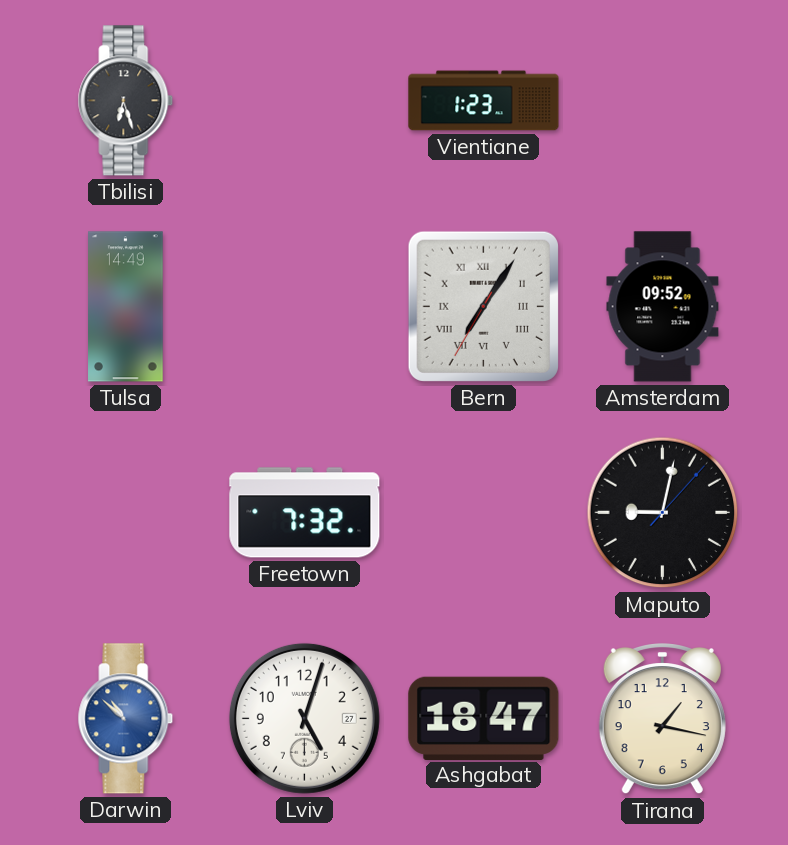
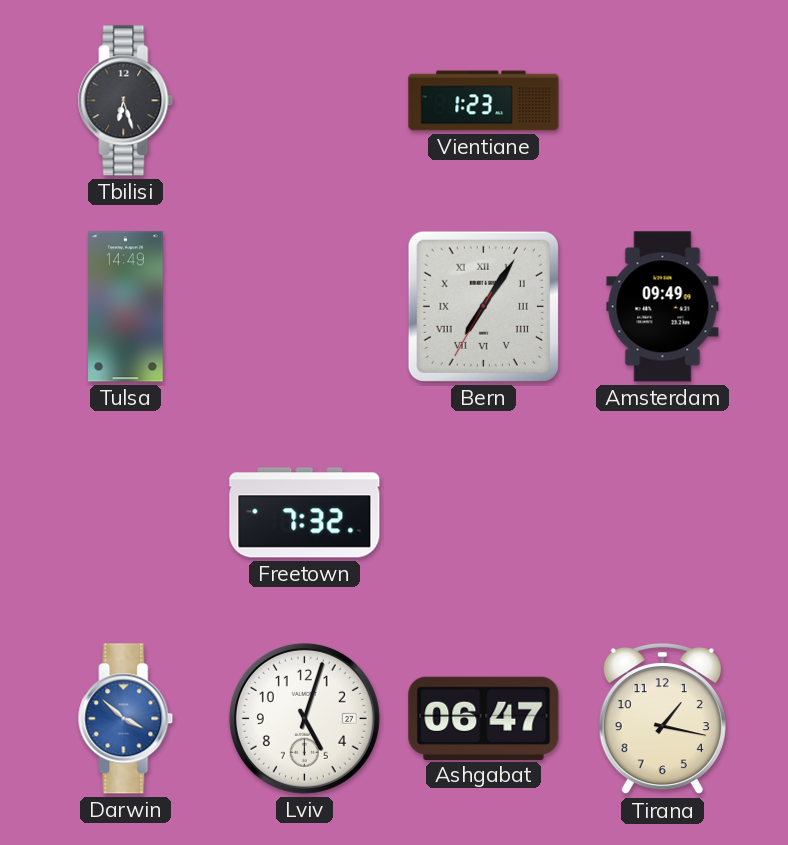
Amsterdam: 09:52 -> 09:49 (663, 307)
Maputo: 9:02 -> none (663, 513)
Darwin: 10:52 -> 3:52 (126, 719)
Ashgabat: 18:47 -> 06:47 (484, 718)
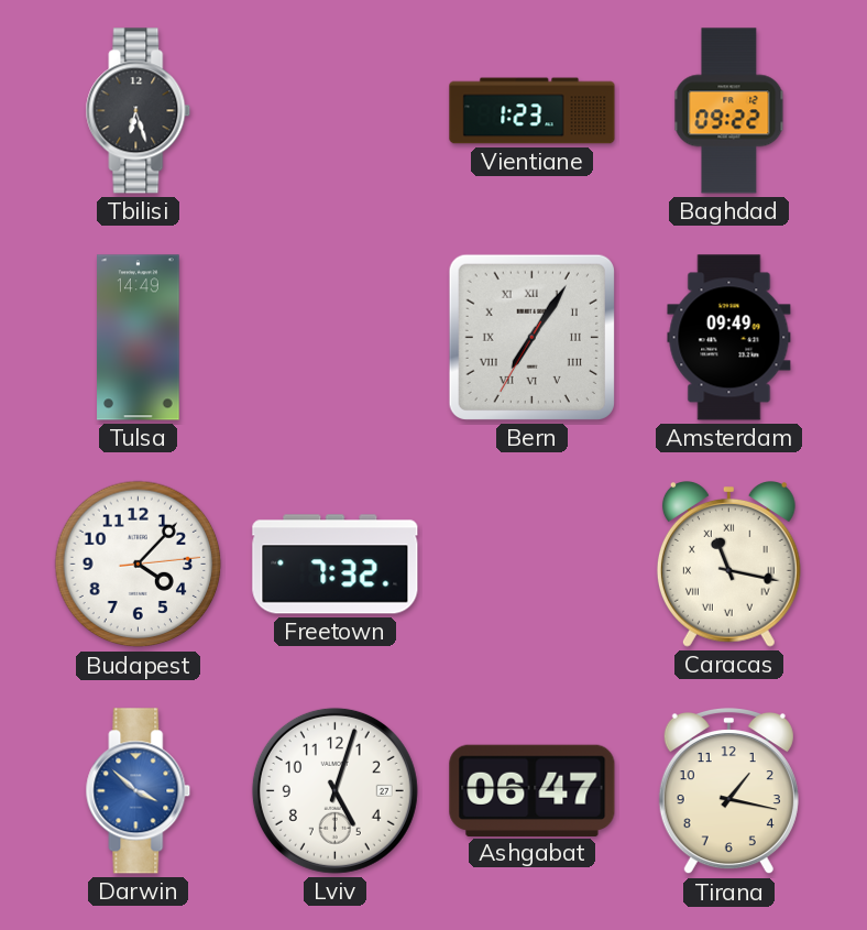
Baghdad: none -> 09:22 (729, 111)
Budapest: none -> 4:07 (139, 565)
Caracas: none -> 11:17 (728, 565)
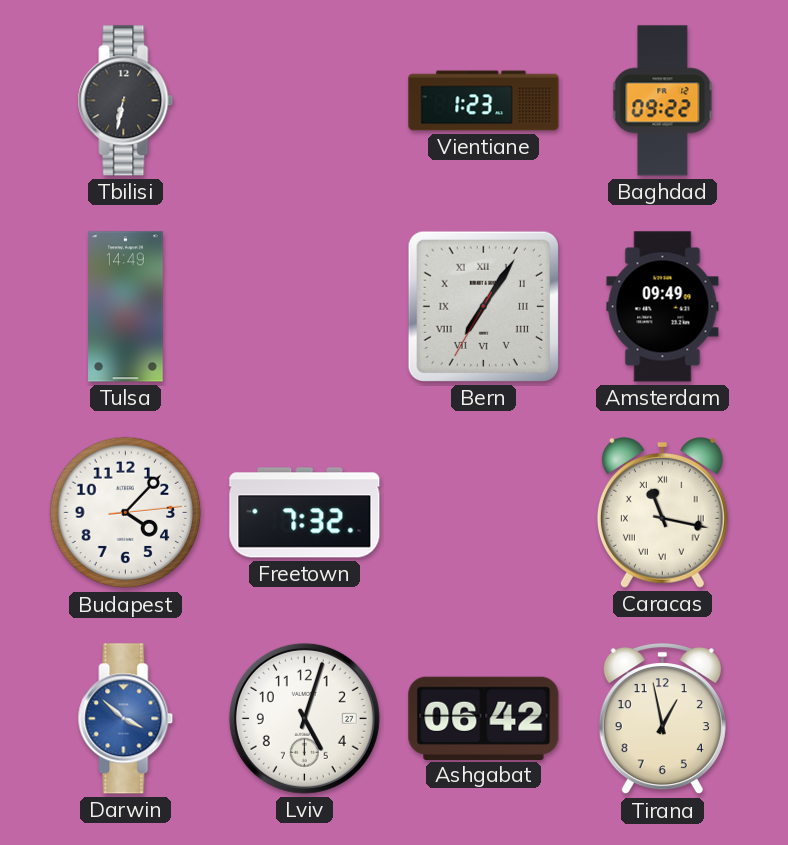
Tbilisi: 6:27 -> 6:32 (126, 101)
Ashgabat: 06:47 -> 06:42 (484, 718)
Tirana: 1:17 -> 12:58 (662, 720)
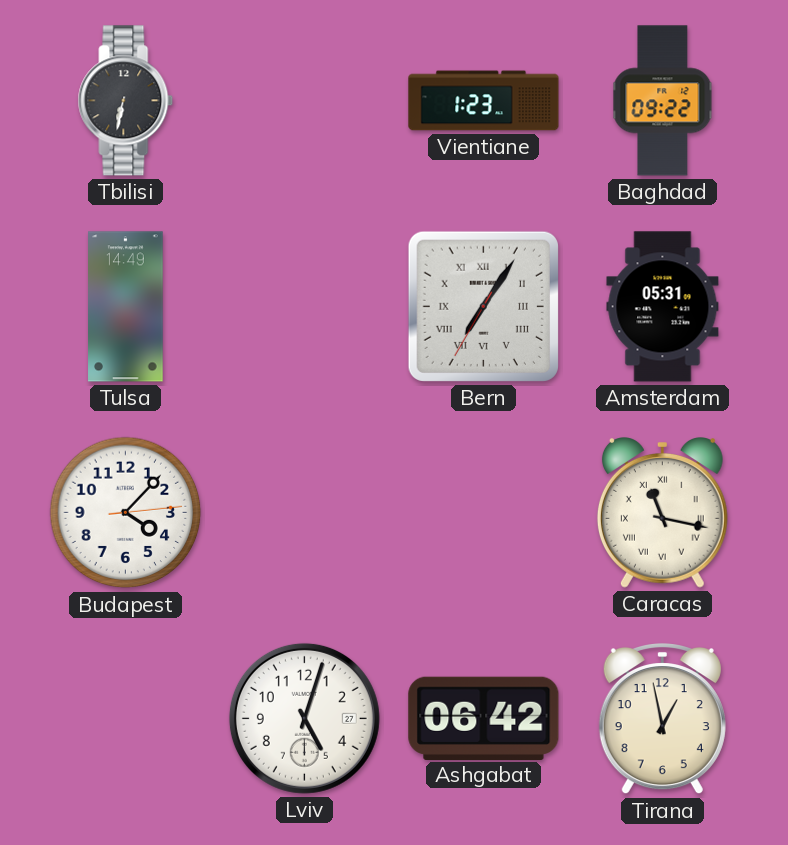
Amsterdam: 09:49 -> 05:31 (663, 307)
Freetown: 7:32 -> none (305, 513)
Darwin: 3:52 -> none (126, 719)
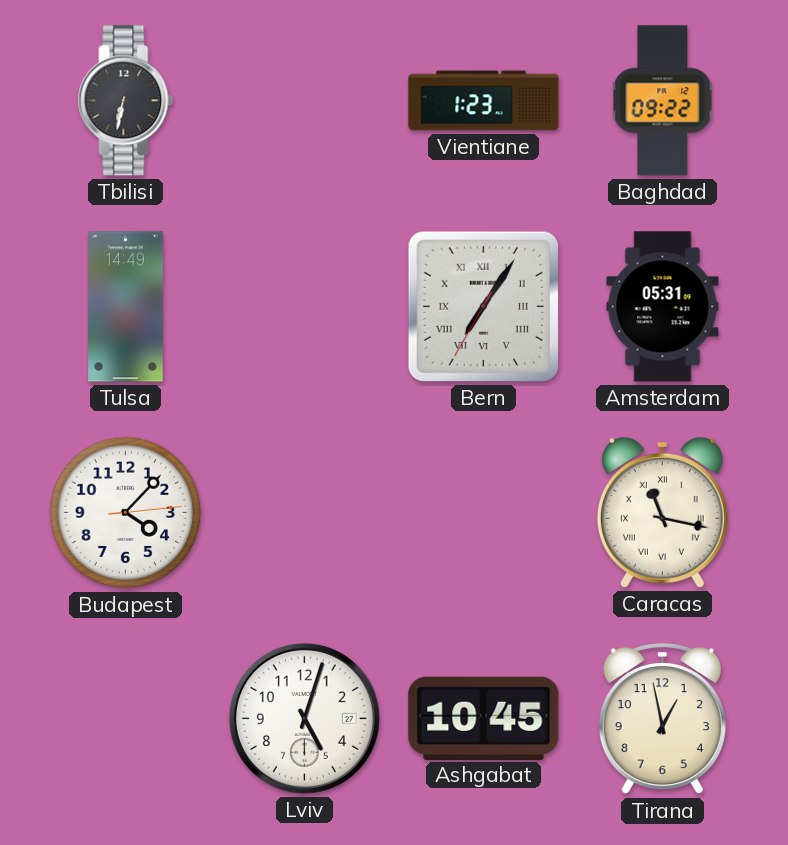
Ashgabat: 06:42 -> 10:45 (484, 718)
